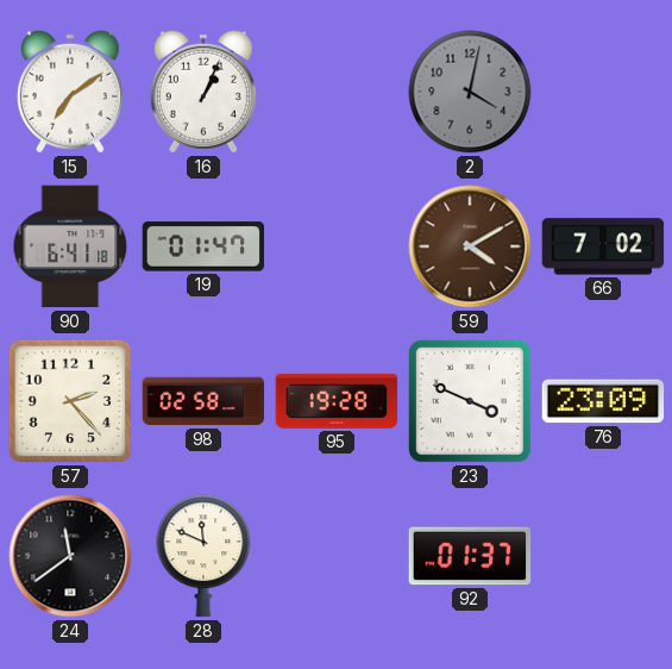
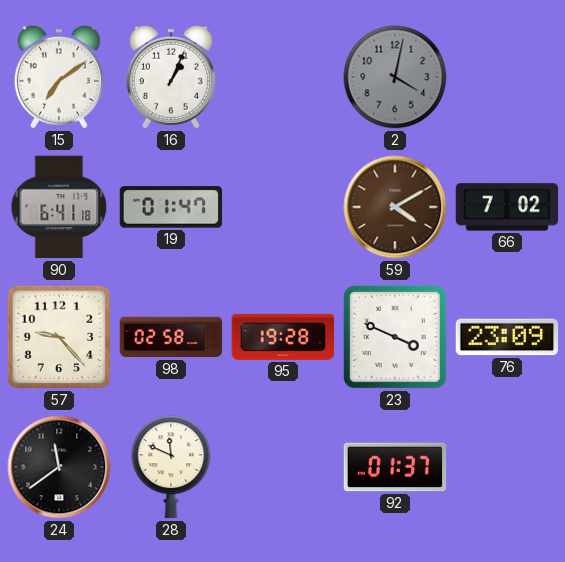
57: 2:23 -> 9:23 (59, 337)
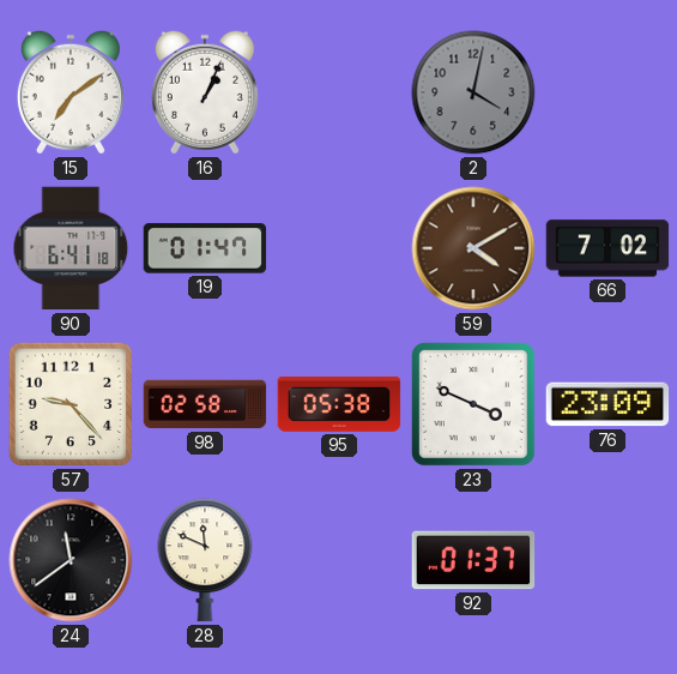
95: 19:28 -> 05:38 (339, 404)
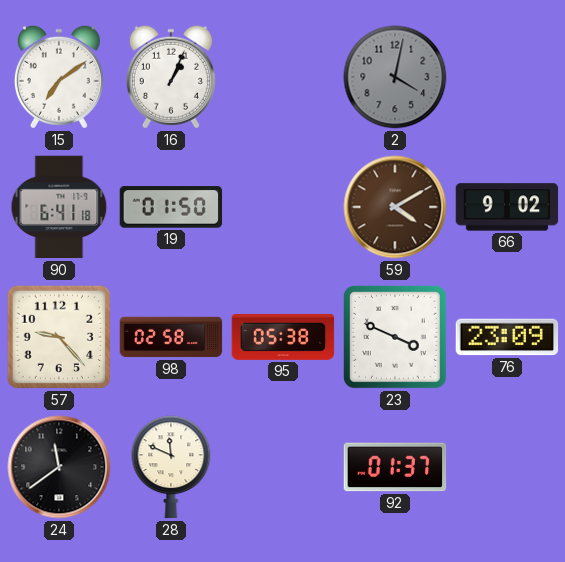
19: 01:47 -> 01:50 (171, 207)
66: 7:02 -> 9:02 (507, 207)
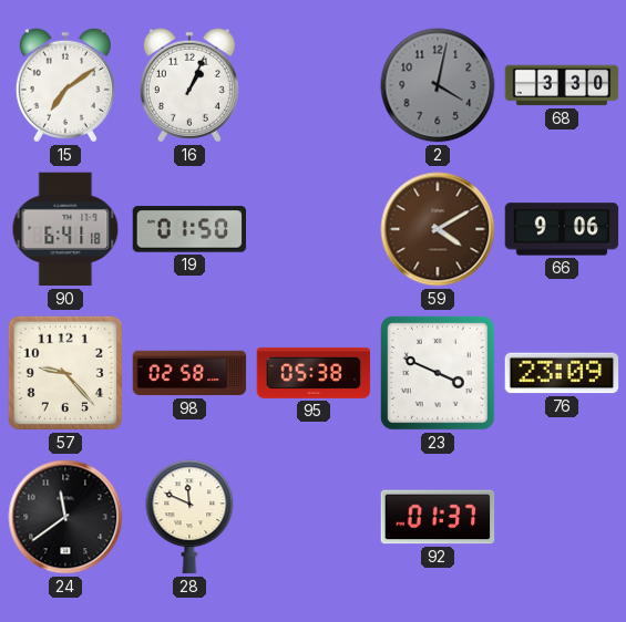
68: none -> 3:30 (562, 85)
66: 9:02 -> 9:06 (562, 229)
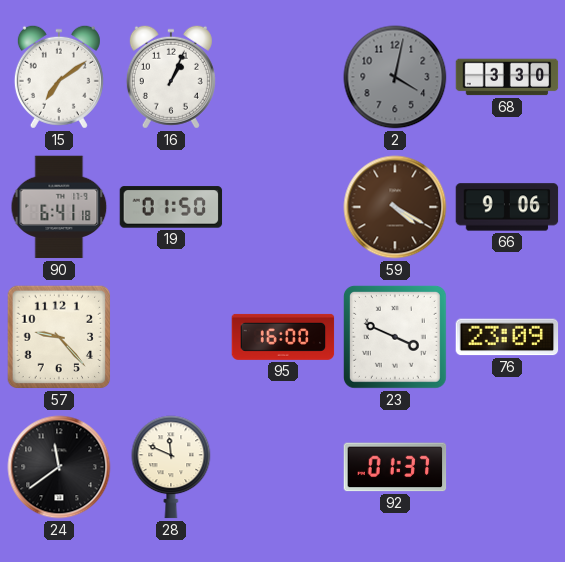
59: 4:10 -> 4:20 (395, 207)
98: 02:58 -> none (189, 373)
95: 05:38 -> 16:00 (283, 337)
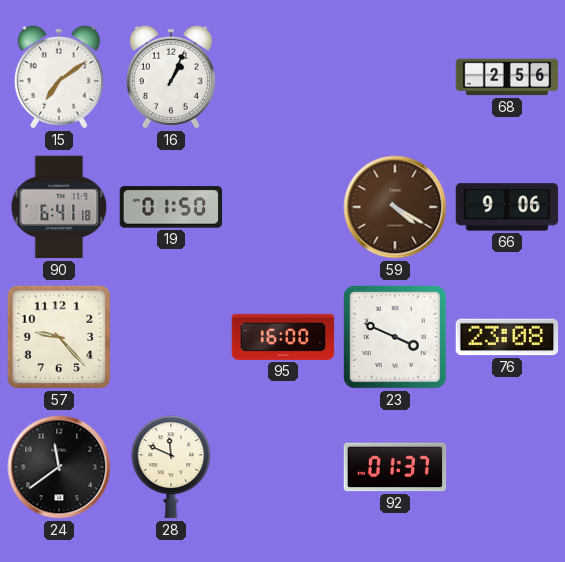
2: 4:02 -> none (395, 77)
68: 3:30 -> 2:56 (507, 77)
76: 23:09 -> 23:08 (507, 337)
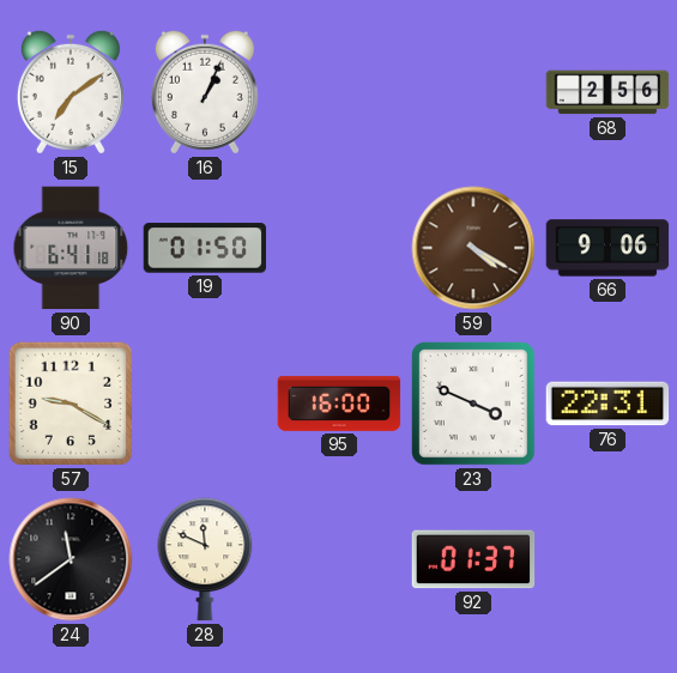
57: 9:23 -> 9:20 (71, 404)
76: 23:08 -> 22:31 (608, 404)
